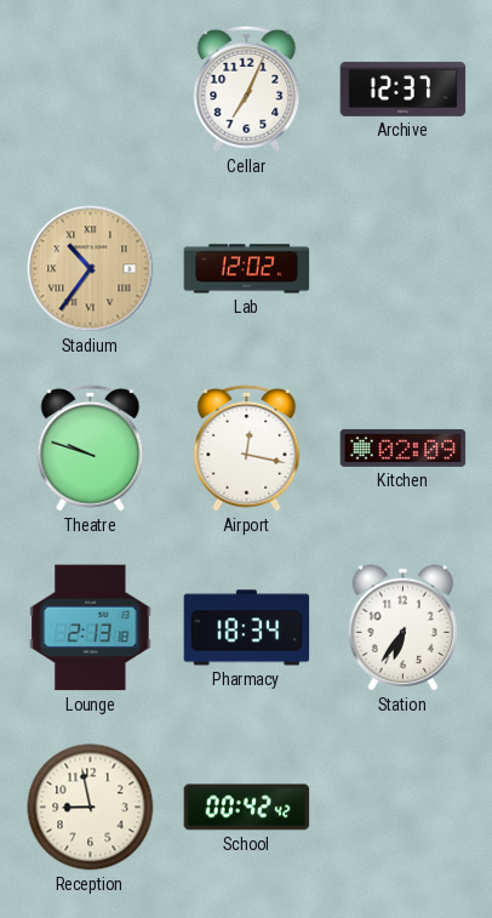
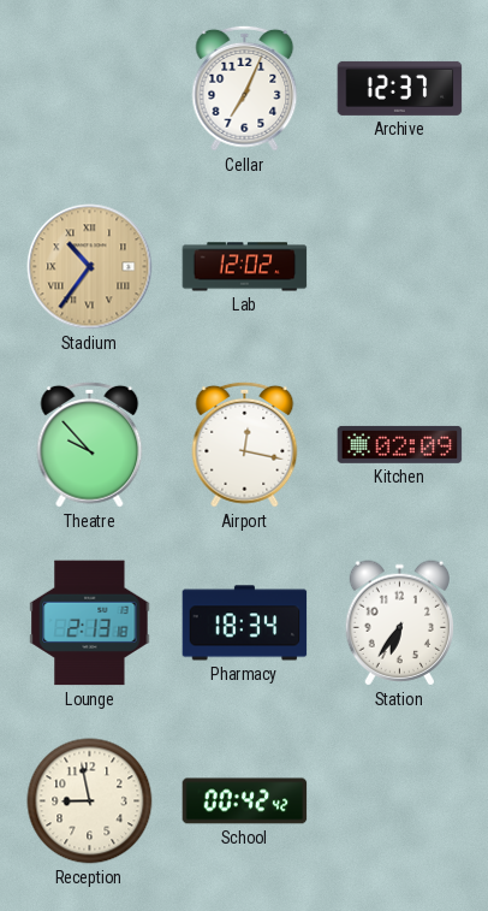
Theatre: 9:48 -> 9:53 (90, 444)
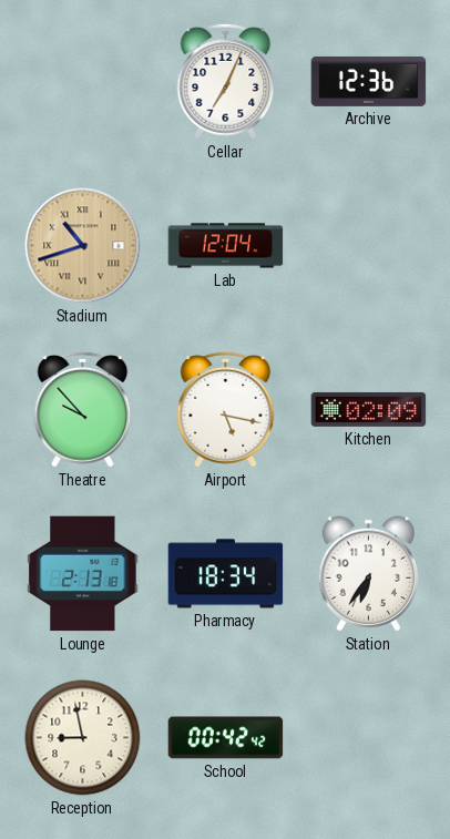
Archive: 12:37 -> 12:36 (369, 81)
Stadium: 10:36 -> 10:42 (83, 246)
Lab: 12:02 -> 12:04 (226, 246)
Airport: 12:17 -> 5:17 (226, 409)
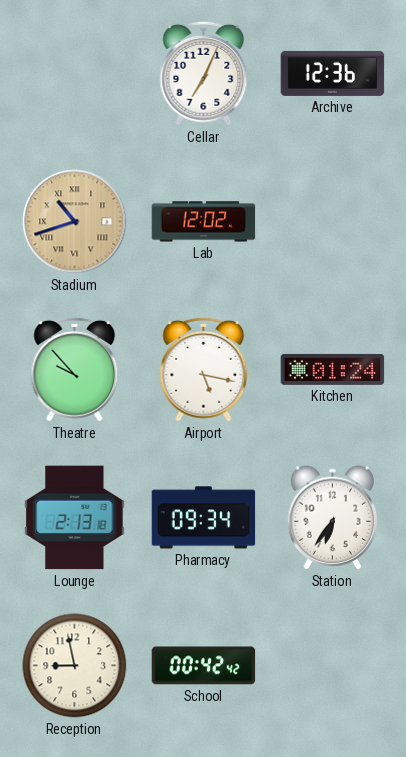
Lab: 12:04 -> 12:02 (204, 222)
Kitchen: 02:09 -> 01:24 (333, 369)
Pharmacy: 18:34 -> 09:34 (204, 518)
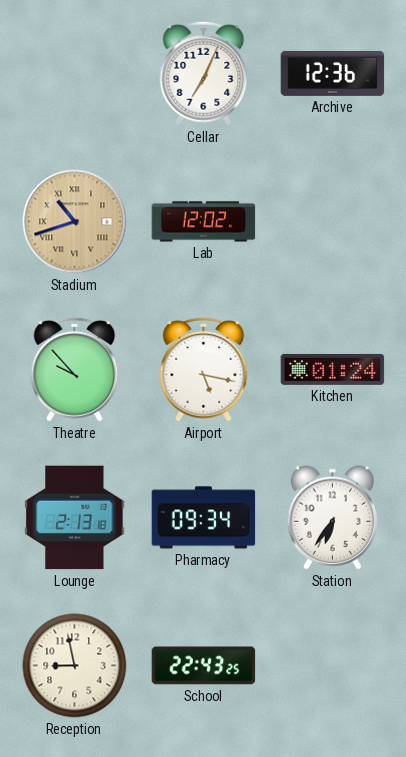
School: 00:42 -> 22:43 (204, 666)
